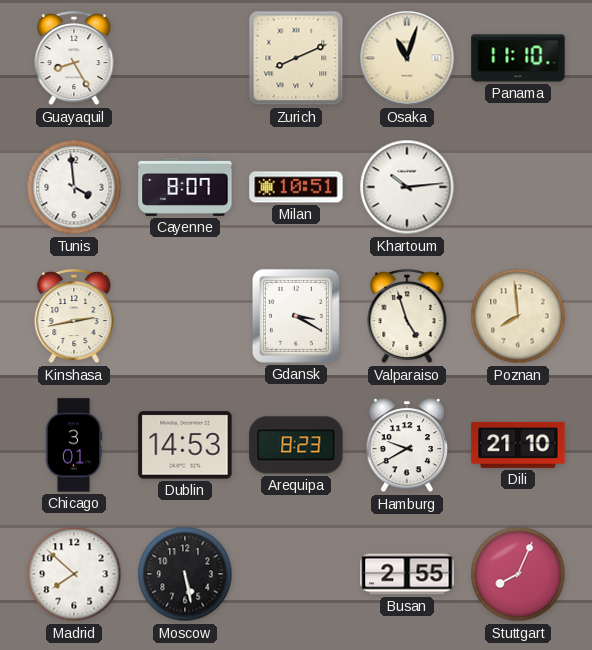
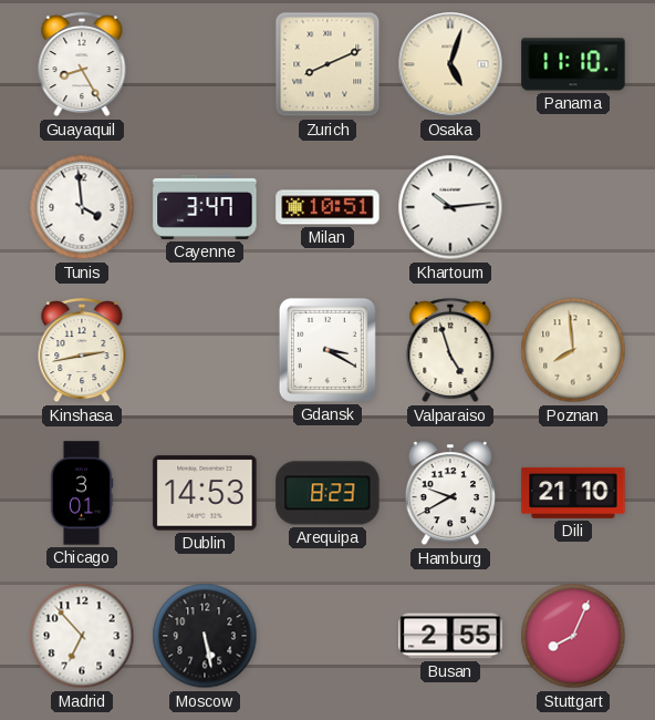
Osaka: 11:03 -> 5:03 (450, 64)
Cayenne: 8:07 -> 3:47 (205, 207)
Madrid: 7:52 -> 6:53 (82, 636)
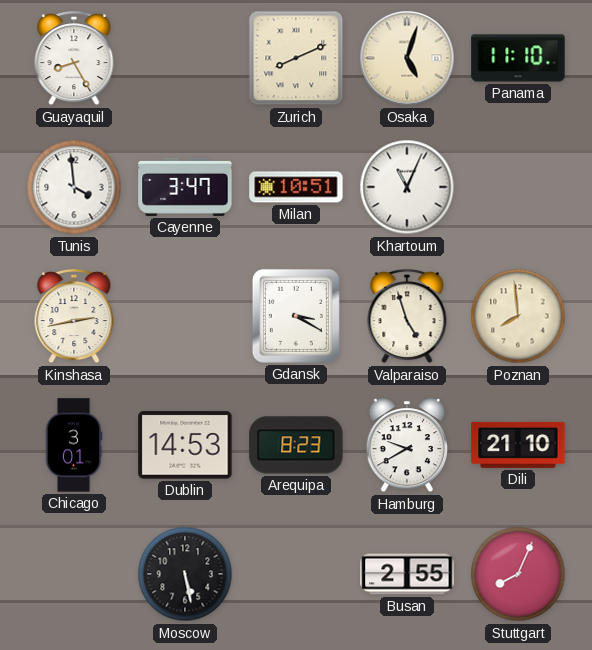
Khartoum: 10:14 -> 11:04 (407, 187)
Madrid: 6:53 -> none (82, 636)
